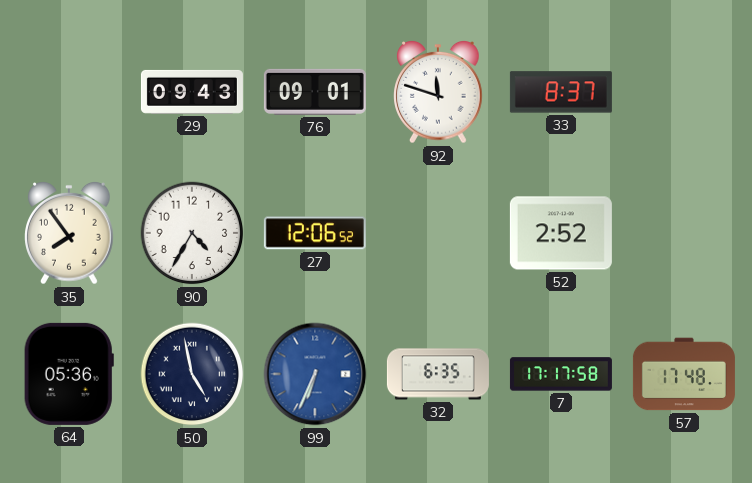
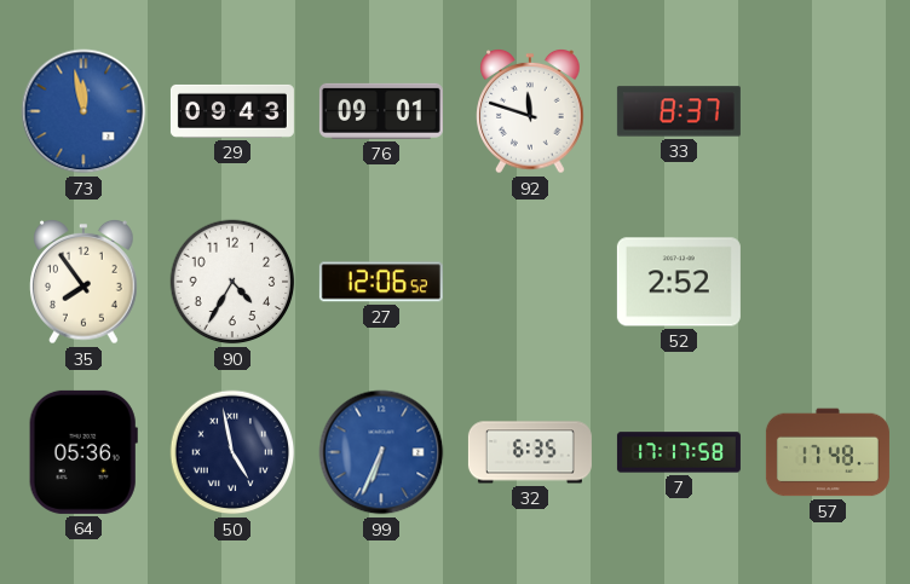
73: none -> 11:58 (83, 111)
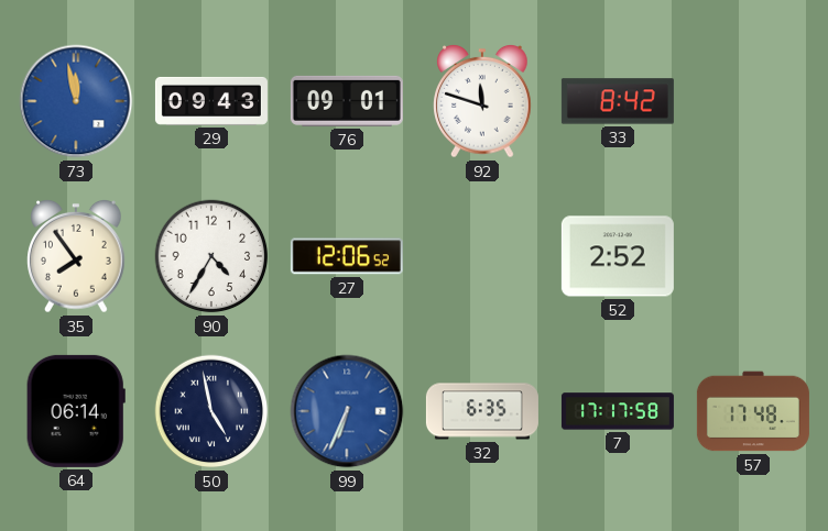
33: 8:37 -> 8:42 (618, 101)
64: 05:36 -> 06:14 (76, 411)
